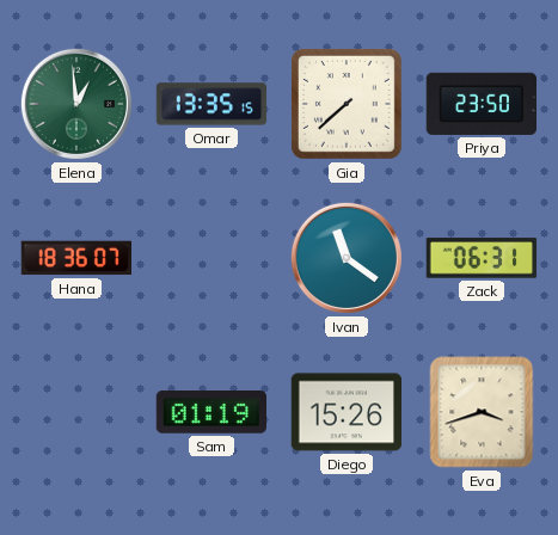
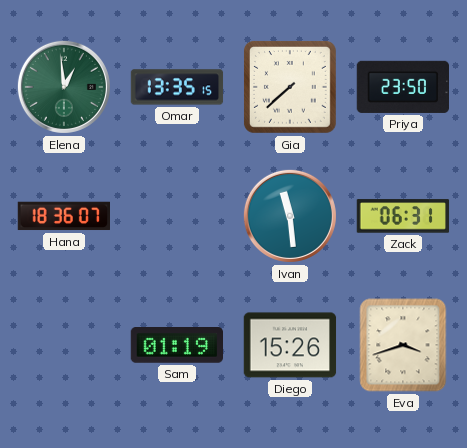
Ivan: 11:21 -> 11:29 (290, 216)
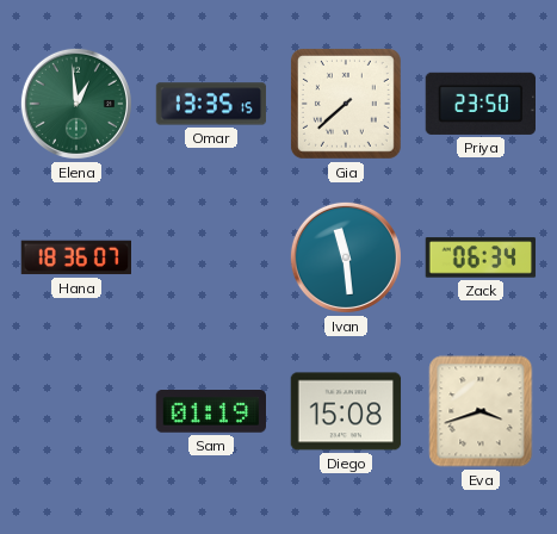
Zack: 06:31 -> 06:34 (481, 257)
Diego: 15:26 -> 15:08 (346, 411)
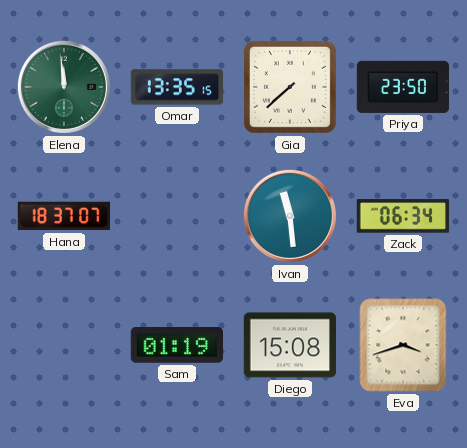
Elena: 12:59 -> 11:59 (64, 87)
Hana: 18:36 -> 18:37 (63, 216)
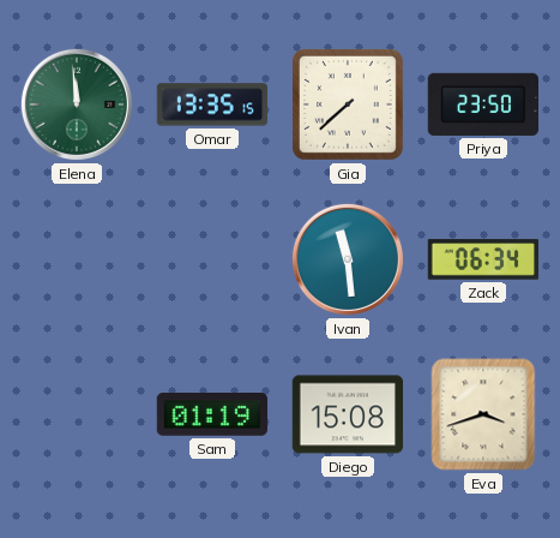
Hana: 18:37 -> none (63, 216)
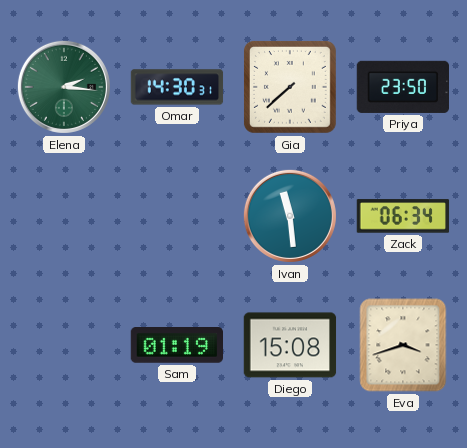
Elena: 11:59 -> 2:16 (64, 87)
Omar: 13:35 -> 14:30 (177, 87)
